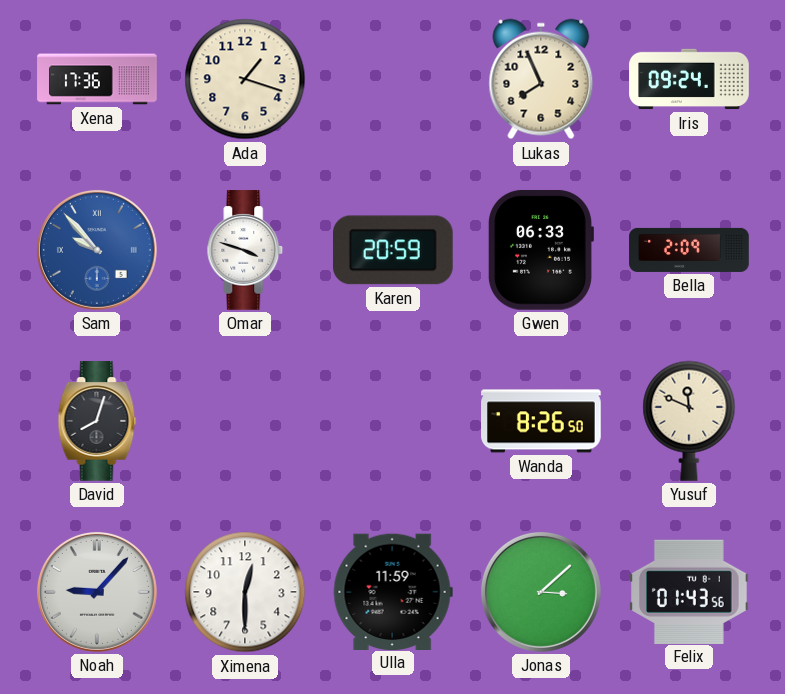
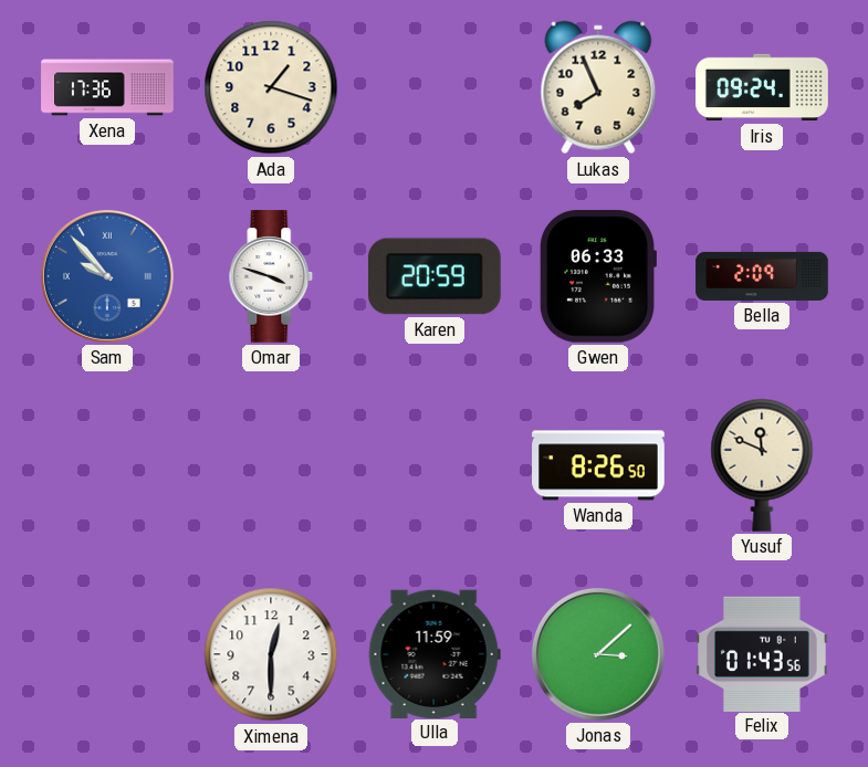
David: 8:03 -> none (97, 421)
Noah: 9:07 -> none (97, 592)
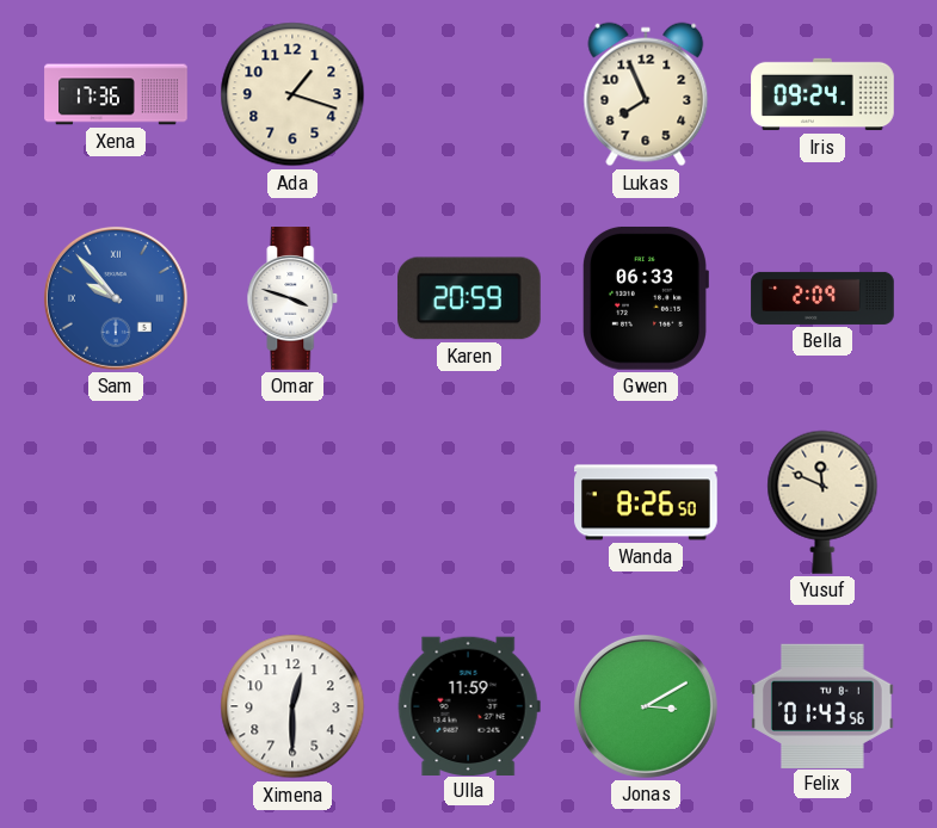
Jonas: 3:08 -> 3:10 (646, 706)
